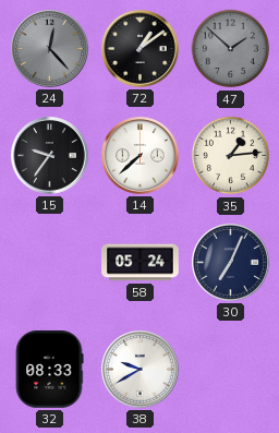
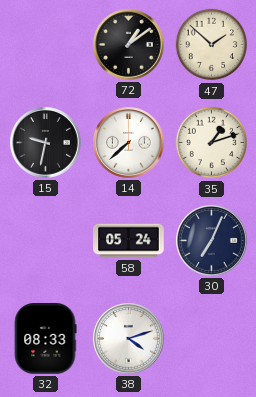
24: 12:23 -> none (50, 49)
47 dial: grey -> cream (212, 45)
15: 9:36 -> 9:32 (46, 143)
35: 1:14 -> 1:12 (212, 143)
38: 9:40 -> 4:12 (129, 339)
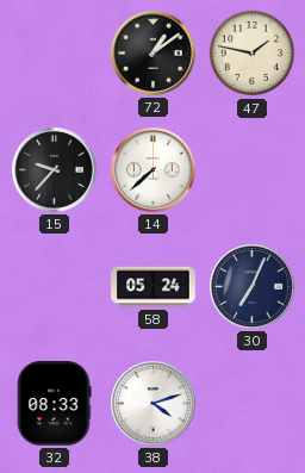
47: 1:52 -> 1:47 (253, 54)
15: 9:32 -> 9:37 (55, 170)
35: 1:12 -> none (212, 143)
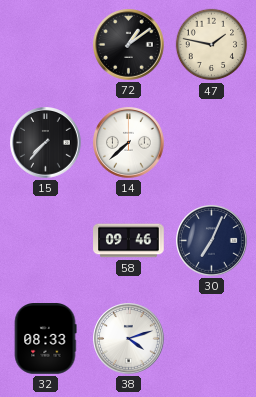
15: 9:37 -> 7:37 (46, 143)
58: 05:24 -> 09:46 (129, 241)
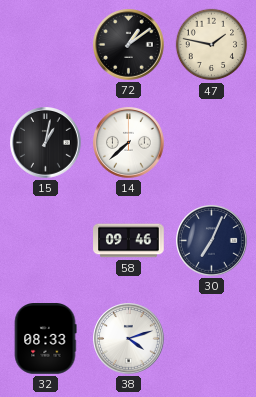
15: 7:37 -> 1:02 (46, 143)
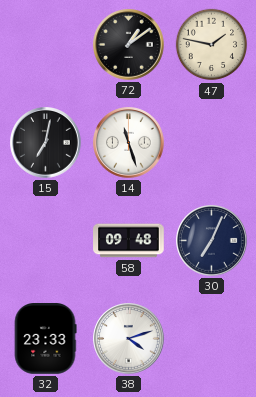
15: 1:02 -> 7:02 (46, 143)
14: 7:38 -> 11:27 (129, 143)
58: 09:46 -> 09:48 (129, 241)
32: 08:33 -> 23:33 (45, 339)
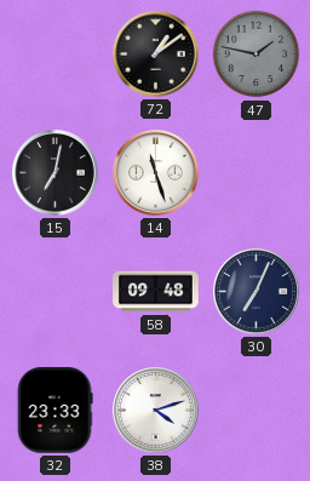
47 dial: cream -> grey (257, 55)
